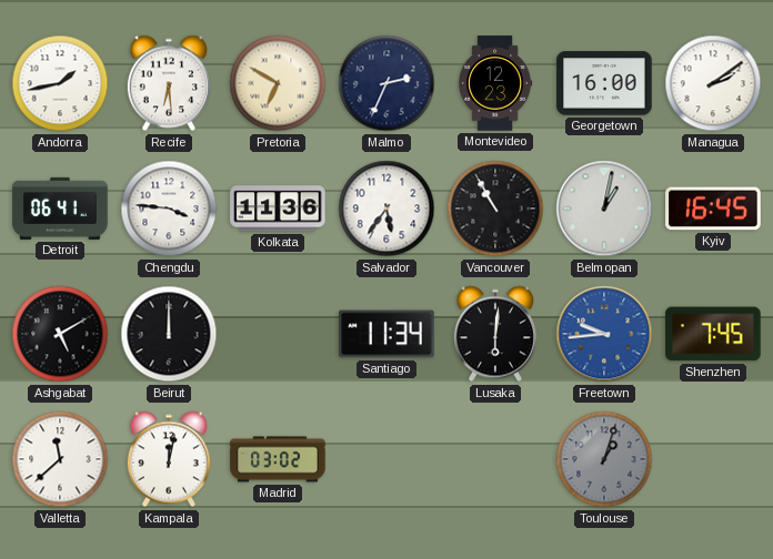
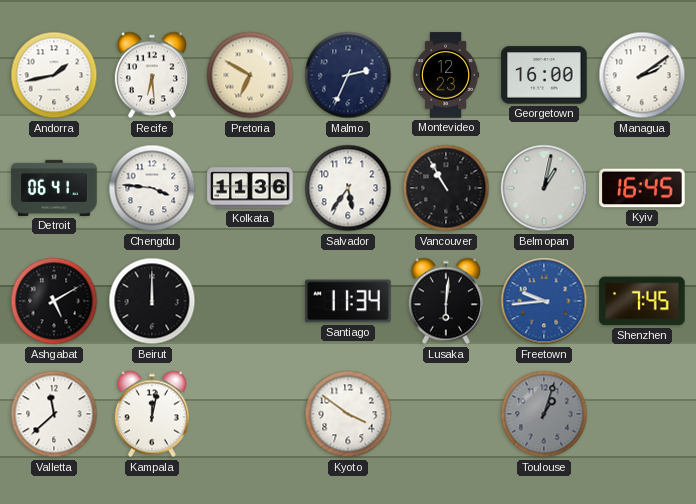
Madrid: 03:02 -> none (278, 459)
Kyoto: none -> 3:51 (348, 414)
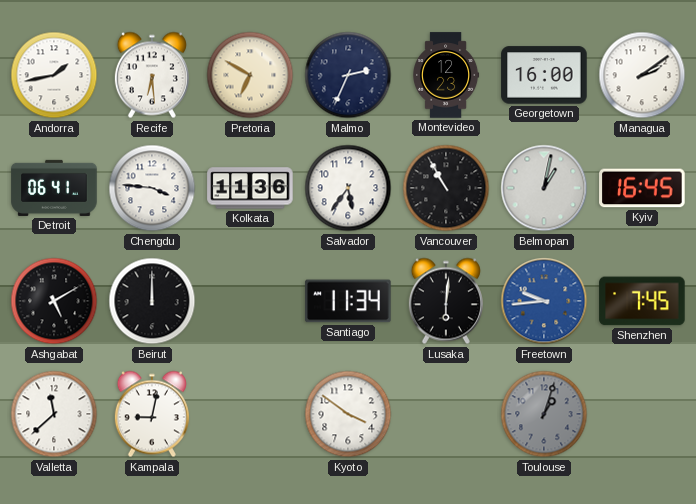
Kampala: 12:02 -> 9:02 (152, 414)
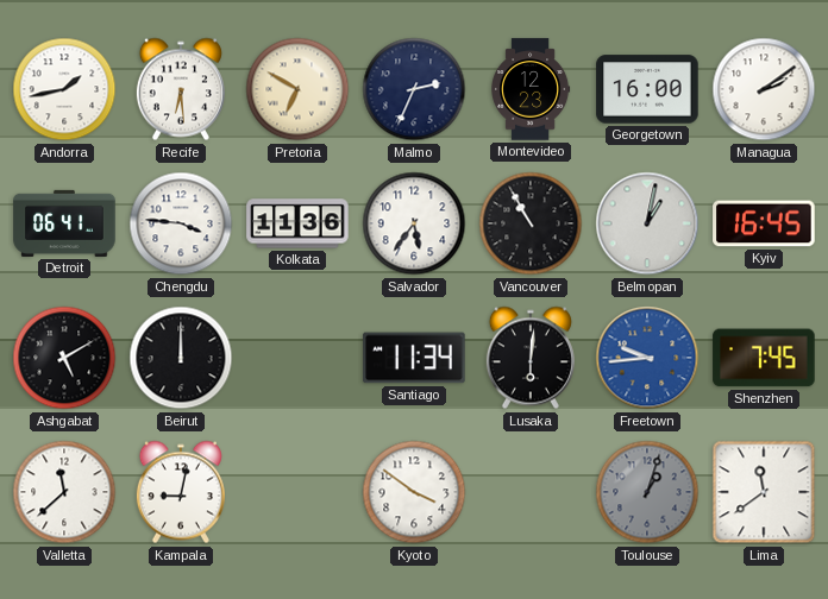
Lima: none -> 11:39 (764, 492)
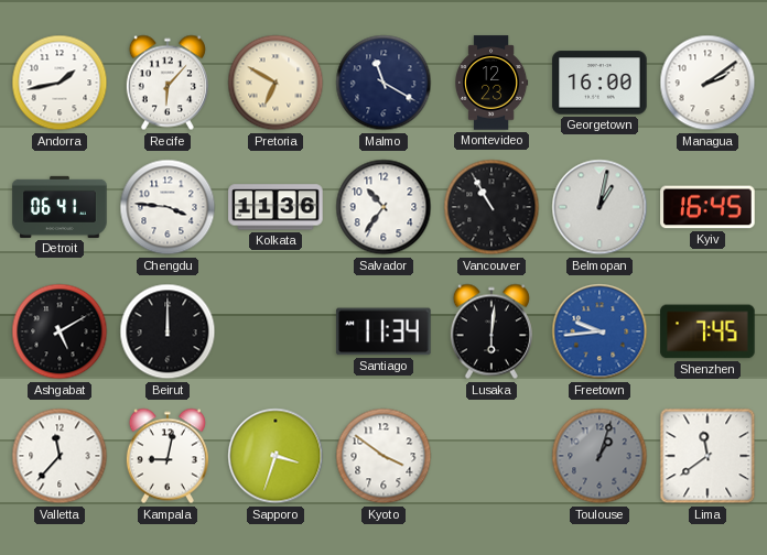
Recife: 6:29 -> 6:07 (168, 83)
Malmo: 2:34 -> 11:20 (383, 83)
Salvador: 5:36 -> 10:36 (383, 207)
Valletta: 11:38 -> 11:37 (60, 456)
Sapporo: none -> 3:33 (276, 456)
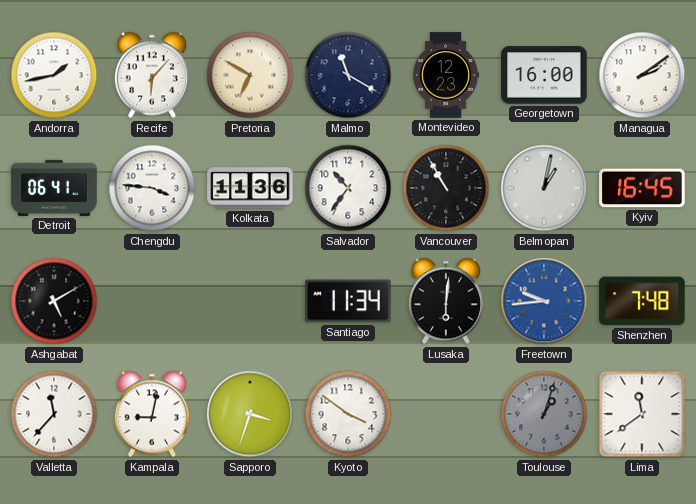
Beirut: 12:00 -> none (168, 331)
Shenzhen: 7:45 -> 7:48 (642, 301)
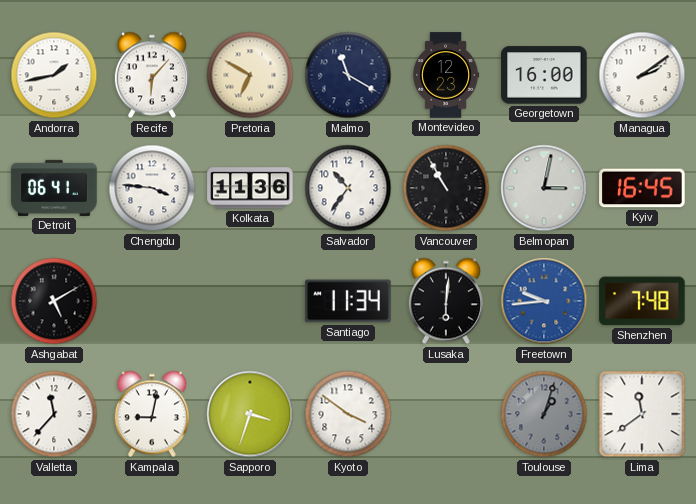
Belmopan: 1:02 -> 3:02 (544, 188)
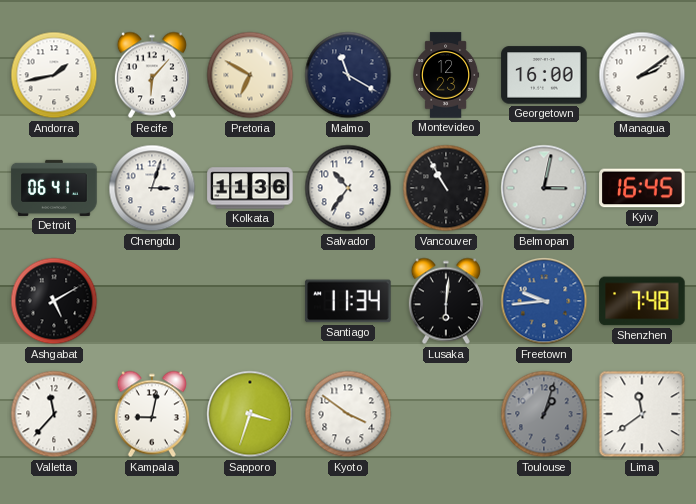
Chengdu: 3:46 -> 3:03 (152, 188)
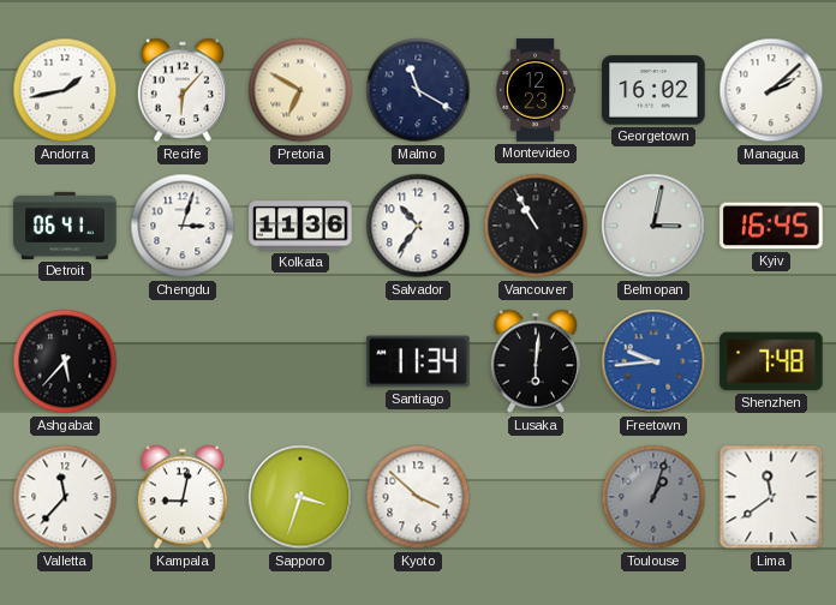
Georgetown: 16:00 -> 16:02 (653, 90)
Managua: 2:09 -> 2:08 (771, 90)
Ashgabat: 5:10 -> 5:37 (65, 361)
Kyoto: 3:51 -> 3:52 (418, 497)
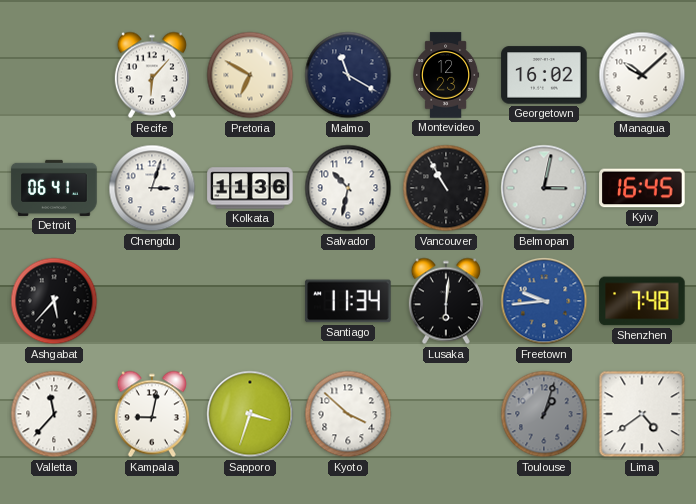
Andorra: 1:43 -> none (65, 90)
Managua: 2:08 -> 10:08 (642, 75)
Salvador: 10:36 -> 10:32 (348, 188)
Lima: 11:39 -> 4:39 (642, 414)
